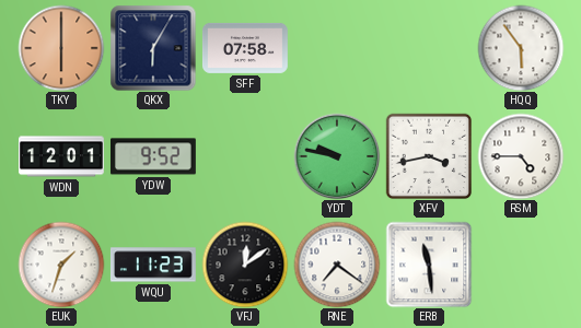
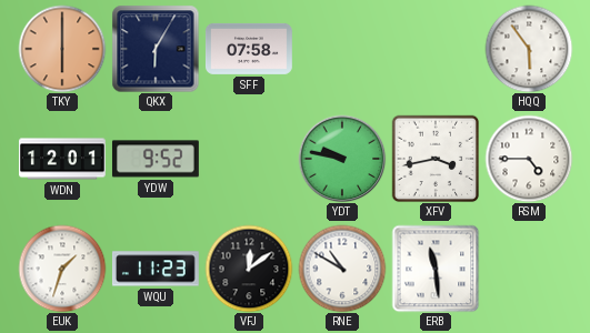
RNE: 7:21 -> 10:50 (342, 269)
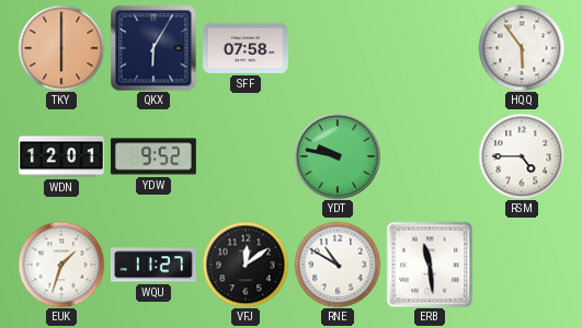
XFV: 3:43 -> none (436, 159)
WQU: 11:23 -> 11:27 (153, 265)
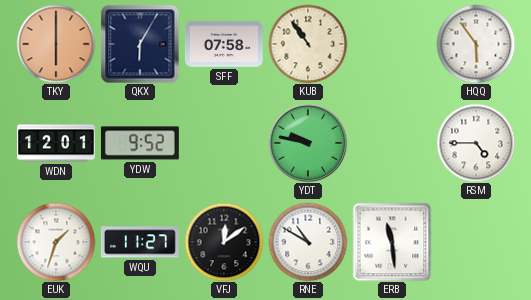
KUB: none -> 10:54 (308, 44)
